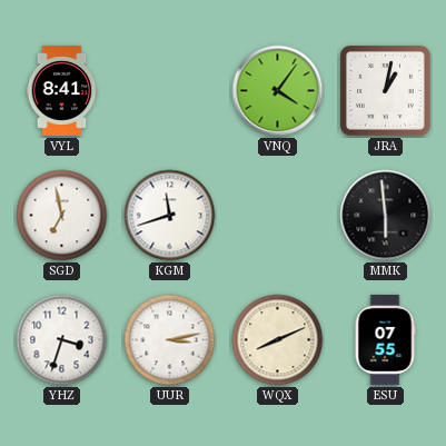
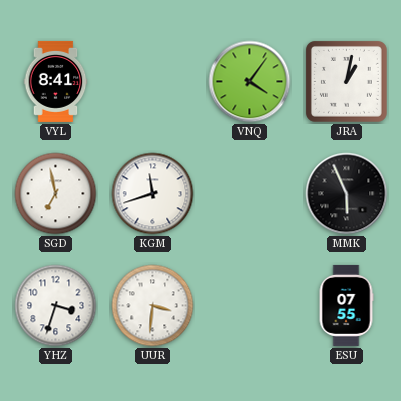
MMK: 5:59 -> 5:56 (347, 194)
UUR: 3:13 -> 3:31 (153, 306)
WQX: 8:11 -> none (278, 340)
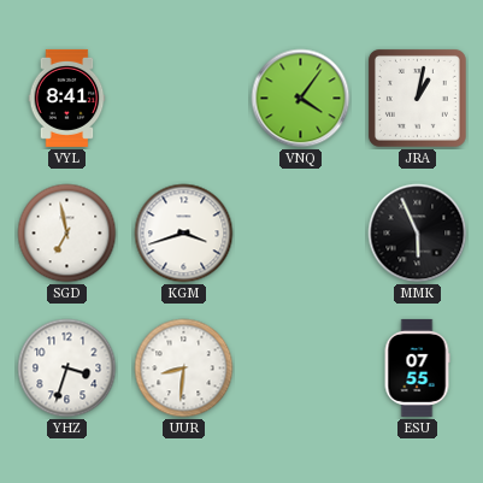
KGM: 11:42 -> 3:42 (184, 234)
UUR: 3:31 -> 8:31 (184, 369)
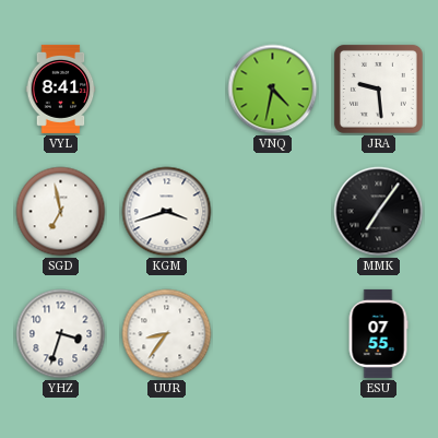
VNQ: 4:06 -> 4:32 (273, 90)
JRA: 1:02 -> 9:29 (378, 88)
MMK: 5:56 -> 7:06 (379, 212)
UUR: 8:31 -> 8:36 (167, 334)
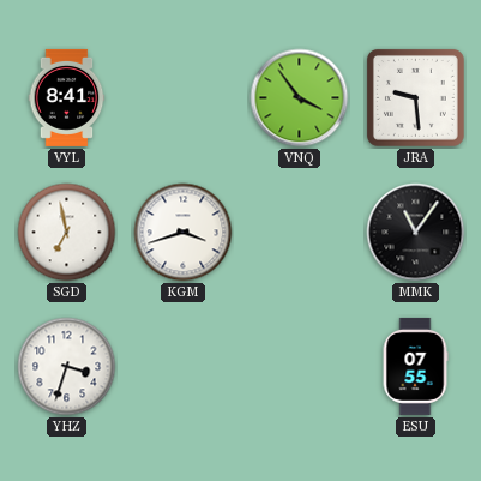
VNQ: 4:32 -> 3:54 (300, 98)
MMK: 7:06 -> 11:06 (416, 233)
UUR: 8:36 -> none (167, 334)
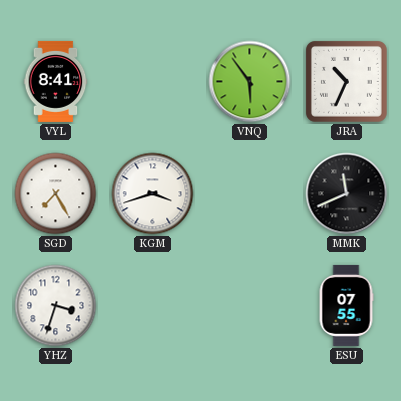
VNQ: 3:54 -> 5:54 (250, 82)
JRA: 9:29 -> 10:34 (346, 81)
SGD: 6:58 -> 7:25 (56, 194)
MMK: 11:06 -> 11:41 (347, 194)
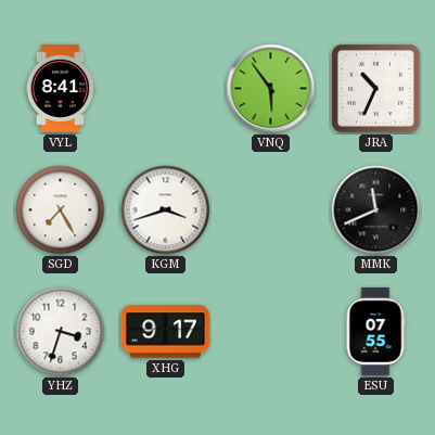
XHG: none -> 9:17 (165, 332)
